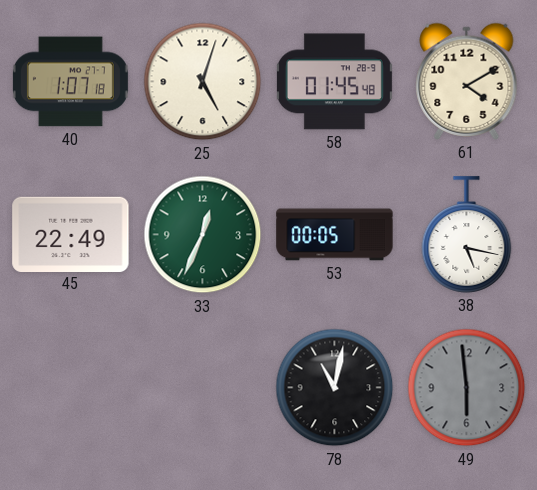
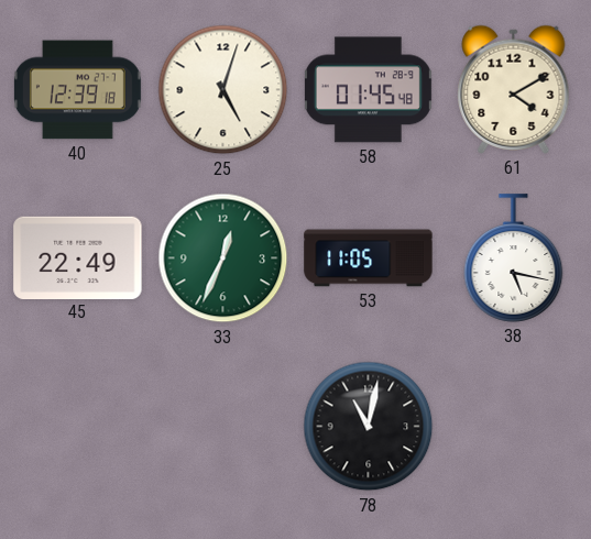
40: 1:07 -> 12:39 (77, 90)
53: 00:05 -> 11:05 (369, 258)
49: 5:59 -> none (467, 388)
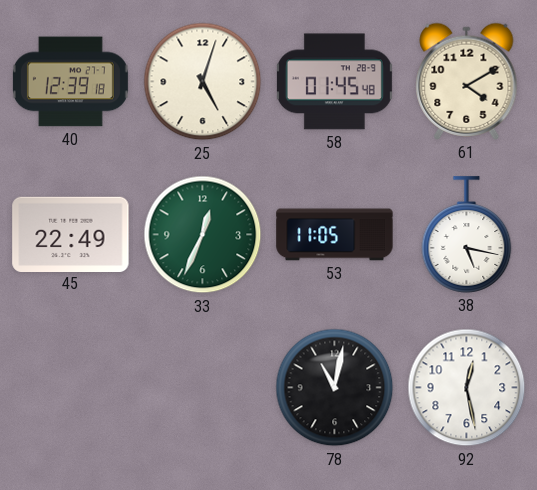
92: none -> 12:28 (467, 388)
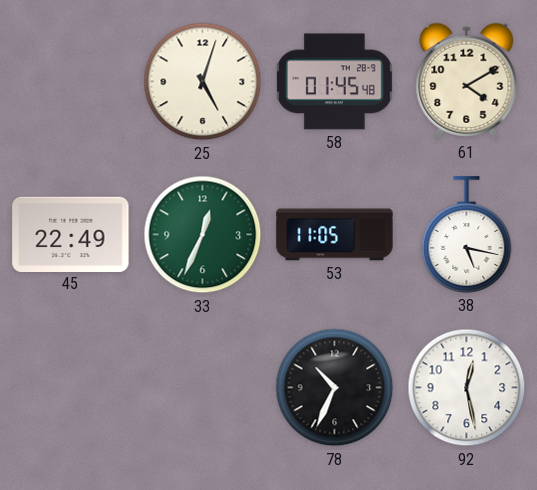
40: 12:39 -> none (70, 82)
78: 11:02 -> 10:34 (335, 388)
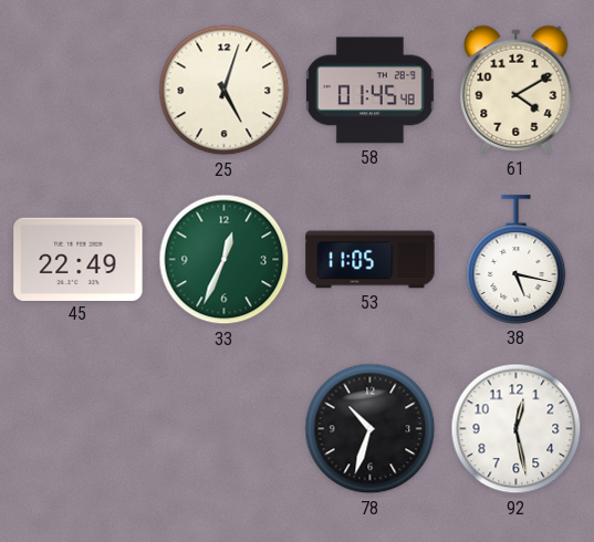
78: 10:34 -> 10:33 (371, 429)
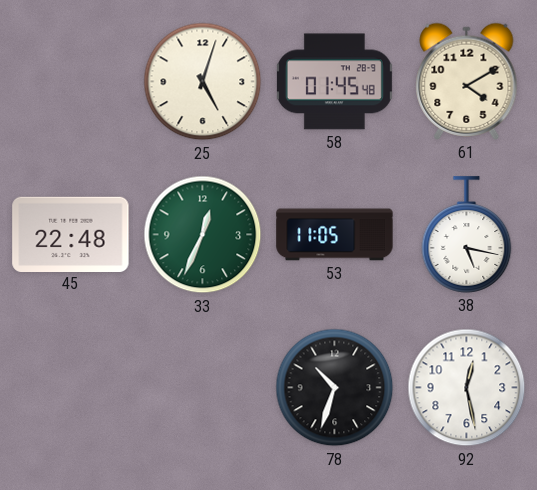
45: 22:49 -> 22:48 (71, 234)
